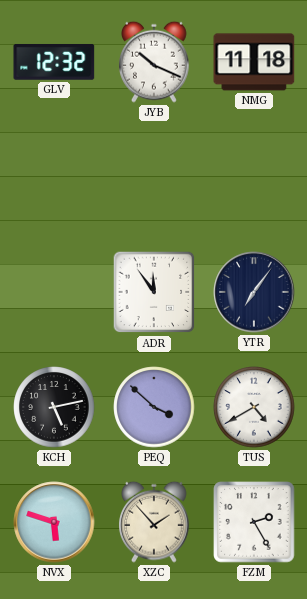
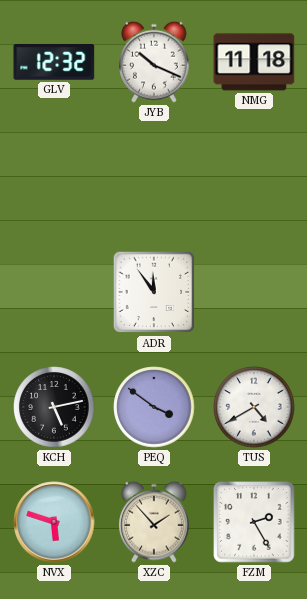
YTR: 7:06 -> none (254, 292)
PEQ: 3:52 -> 3:51 (154, 407)
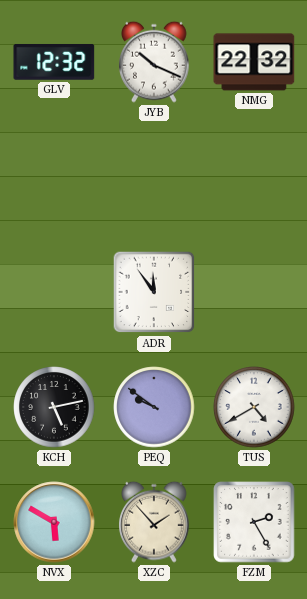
NMG: 11:18 -> 22:32 (254, 62)
PEQ: 3:51 -> 9:51 (154, 407)
NVX: 5:48 -> 5:50 (54, 522)
